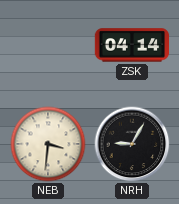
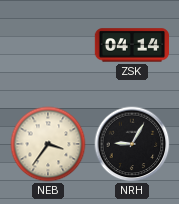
NEB: 3:31 -> 3:36 (48, 144)
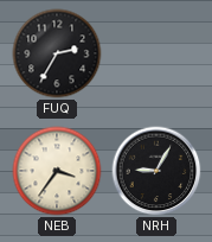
FUQ: none -> 2:35 (57, 53)
ZSK: 04:14 -> none (132, 45)
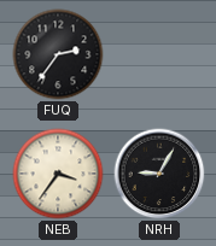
FUQ: 2:35 -> 2:36 (58, 54)
